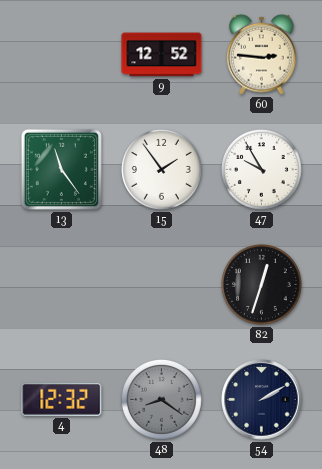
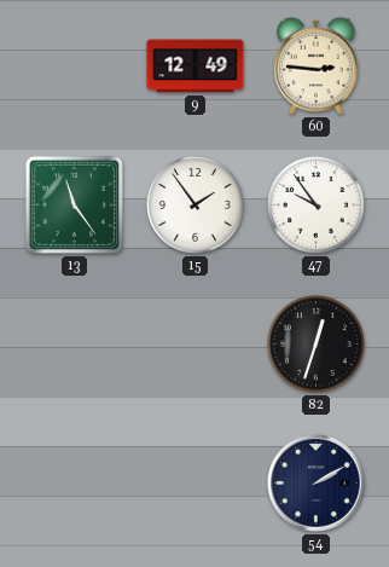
9: 12:52 -> 12:49 (196, 66)
47: 9:55 -> 9:54 (315, 204)
4: 12:32 -> none (62, 399)
48: 8:21 -> none (161, 399)
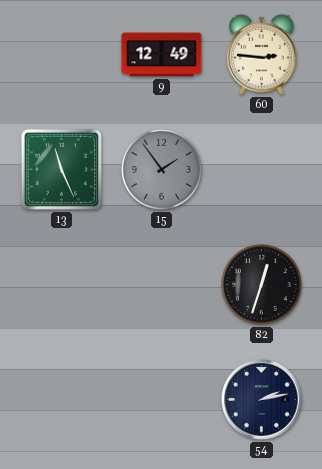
13: 11:24 -> 11:26 (61, 169)
15 dial: white -> grey (161, 169)
47: 9:54 -> none (315, 204)
54: 2:10 -> 2:13 (262, 400)
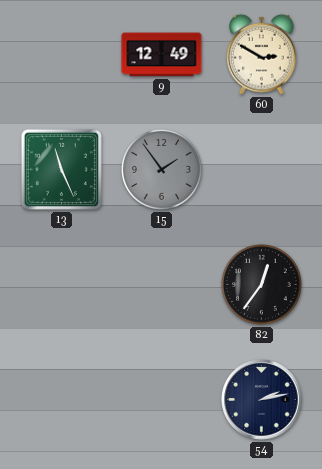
60: 2:46 -> 2:50 (262, 54)
82: 12:33 -> 12:36 (261, 284)
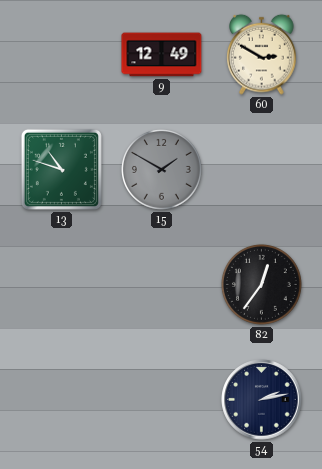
13: 11:26 -> 10:48 (61, 169)
15: 1:54 -> 1:50 (161, 169)
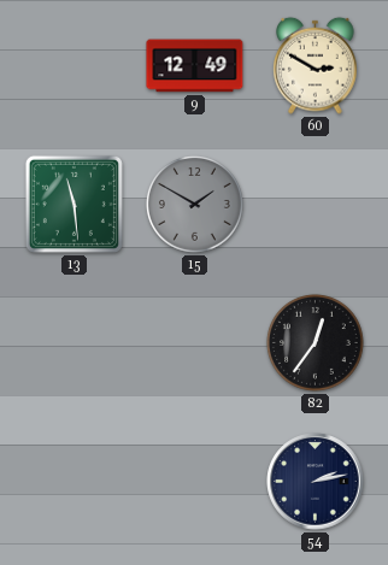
13: 10:48 -> 11:29 (74, 204)
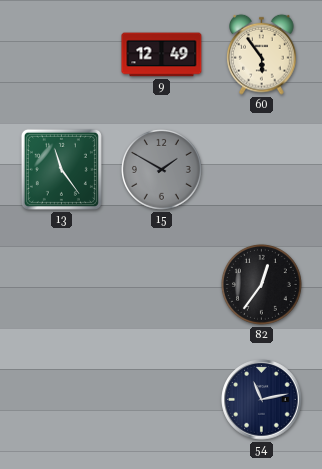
60: 2:50 -> 5:54 (262, 54)
13: 11:29 -> 11:24 (61, 169)
54: 2:13 -> 11:13 (262, 400)
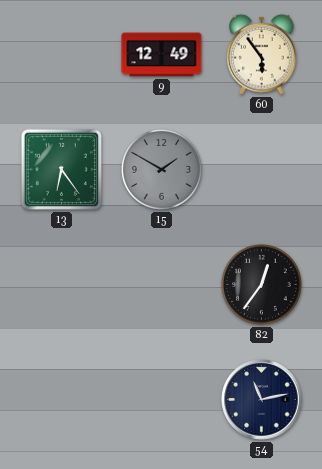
13: 11:24 -> 6:24 (61, 169)
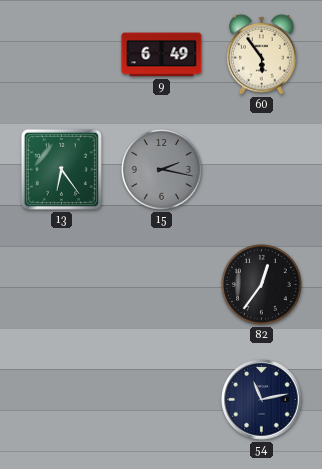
9: 12:49 -> 6:49 (162, 55)
15: 1:50 -> 2:17 (161, 169)
